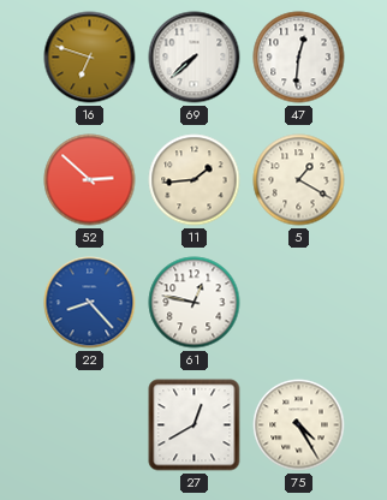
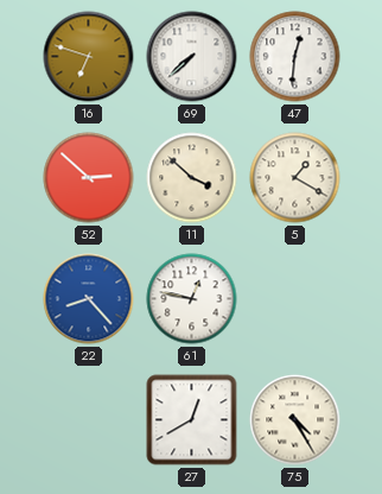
11: 1:44 -> 3:52 (192, 178)
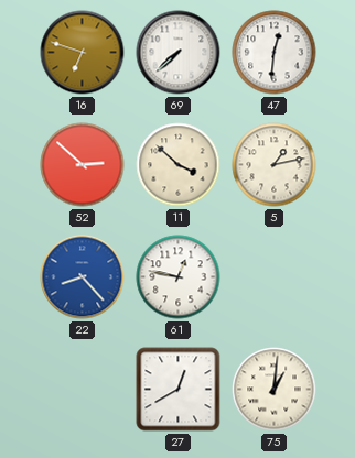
5: 1:20 -> 1:13 (275, 165)
75: 4:25 -> 1:01 (275, 390)
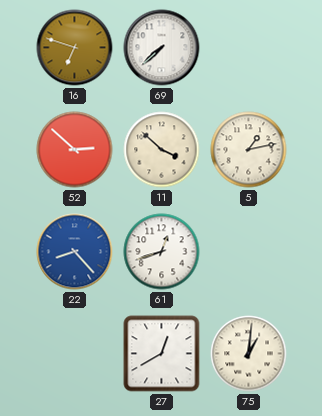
47: 12:31 -> none (275, 53)
61: 12:47 -> 12:42 (162, 252)
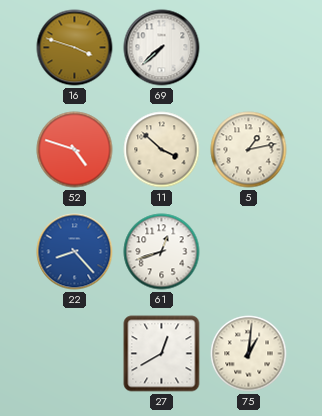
16: 6:48 -> 3:48 (75, 48)
52: 2:52 -> 4:48 (75, 150)
